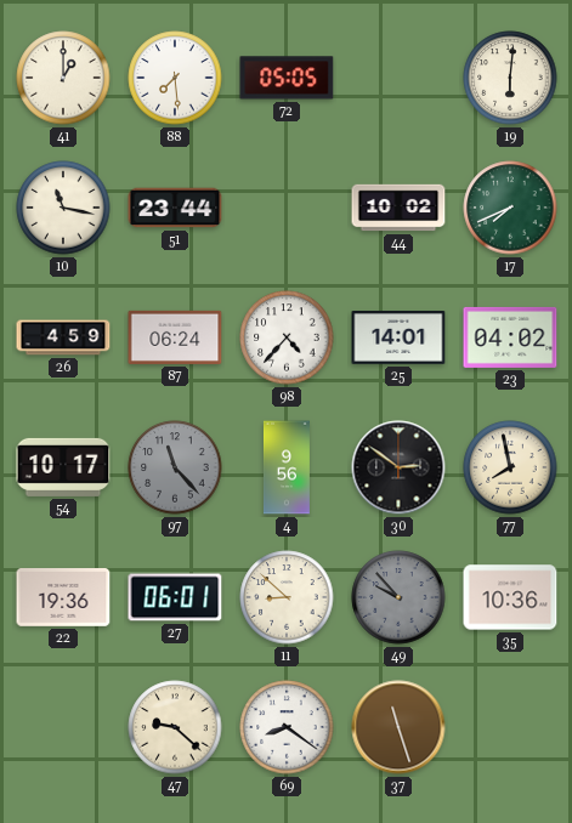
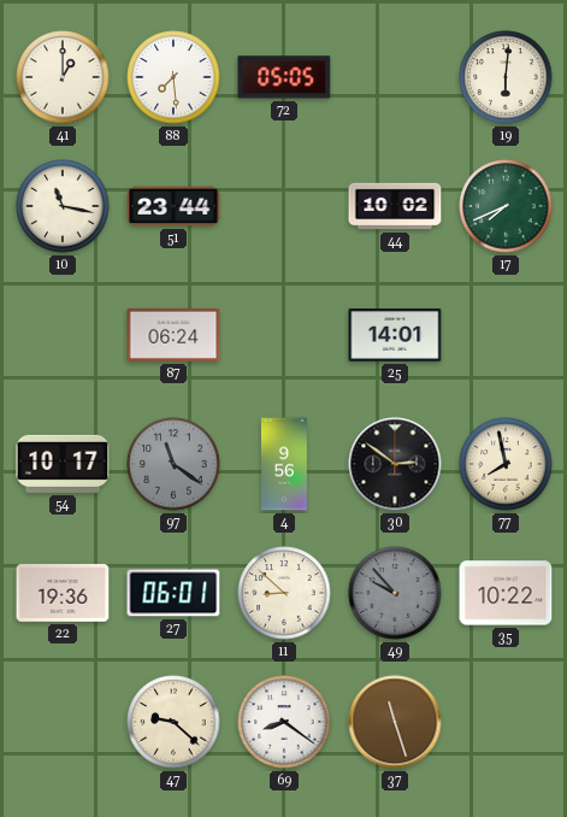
26: 4:59 -> none (63, 337)
98: 4:37 -> none (287, 337)
23: 04:02 -> none (510, 337)
97: 11:23 -> 11:21 (173, 464)
35: 10:36 -> 10:22 (506, 593)
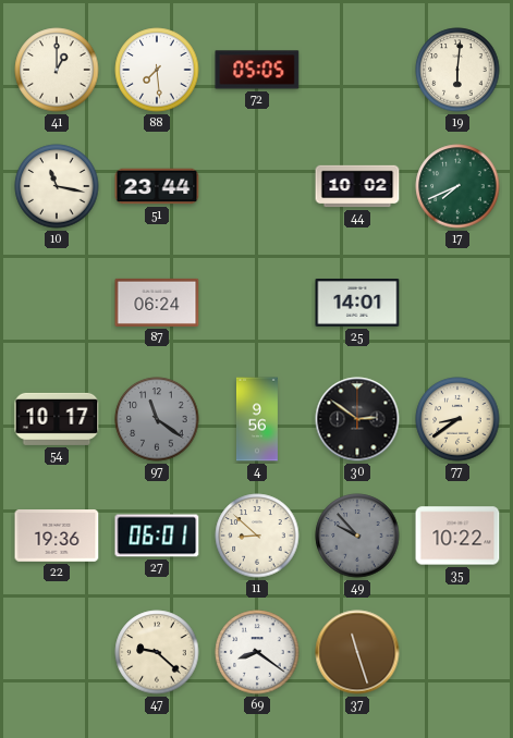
77: 7:58 -> 8:39 (457, 419)
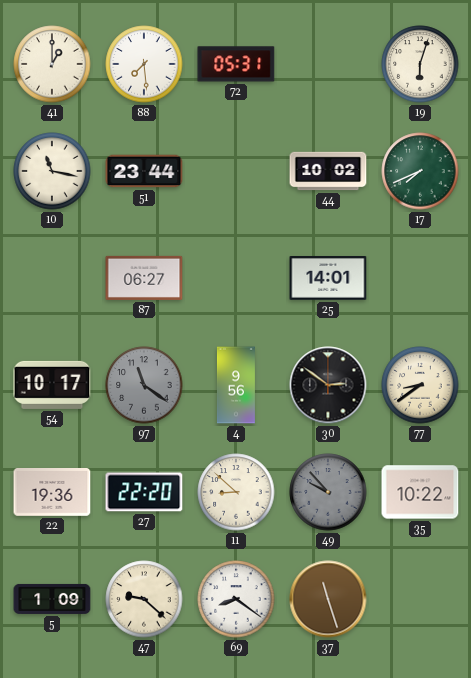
72: 05:05 -> 05:31 (236, 64)
19: 6:01 -> 6:03 (420, 64)
87: 06:24 -> 06:27 (144, 278)
27: 06:01 -> 22:20 (144, 492)
5: none -> 1:09 (52, 599)
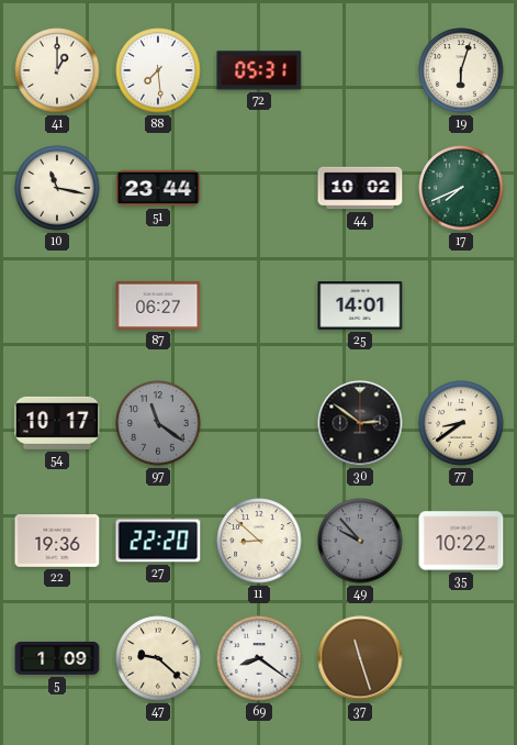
4: 9:56 -> none (236, 385)
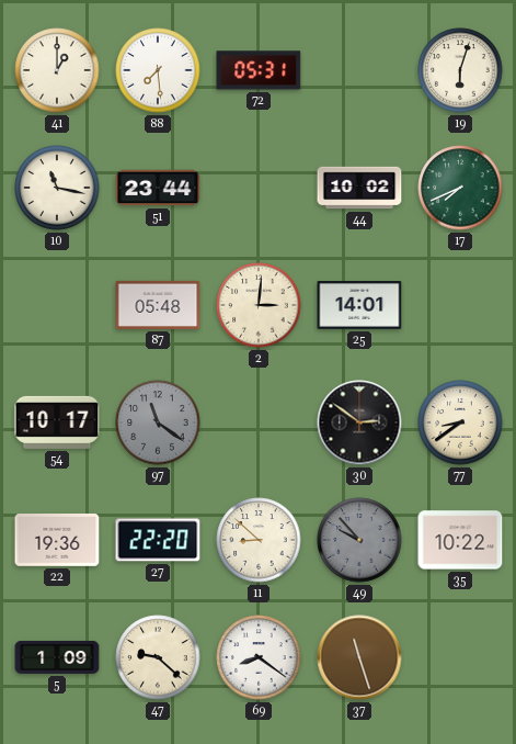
87: 06:27 -> 05:48 (158, 305)
2: none -> 3:01 (259, 305)
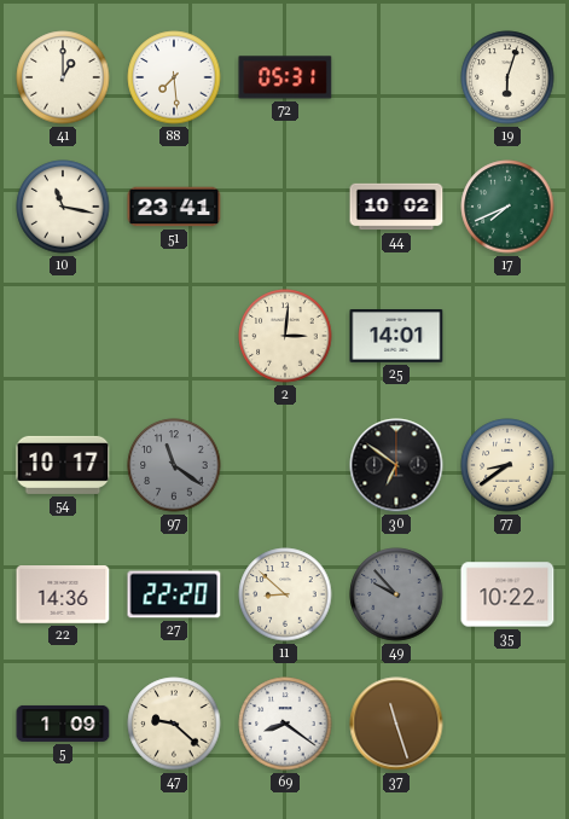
51: 23:44 -> 23:41 (174, 207)
87: 05:48 -> none (158, 305)
30: 2:51 -> 6:51 (396, 465)
22: 19:36 -> 14:36 (63, 596)
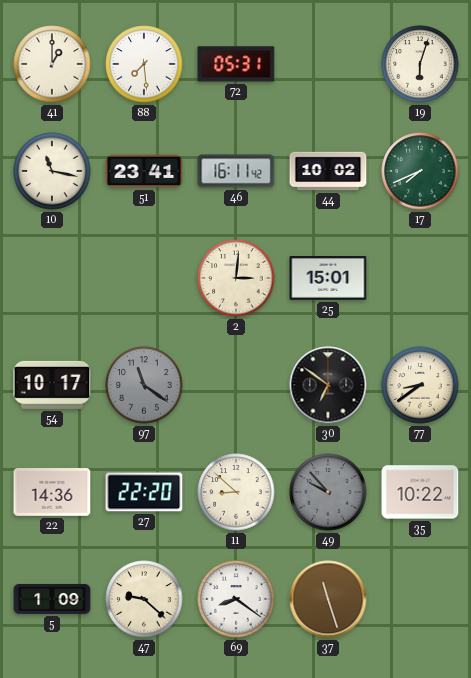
46: none -> 16:11 (236, 171)
25: 14:01 -> 15:01 (328, 279)
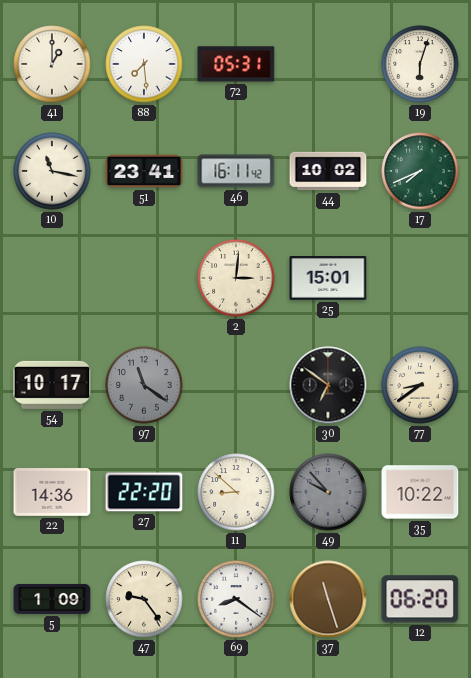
47: 9:22 -> 9:24 (144, 599)
12: none -> 06:20 (420, 599)
